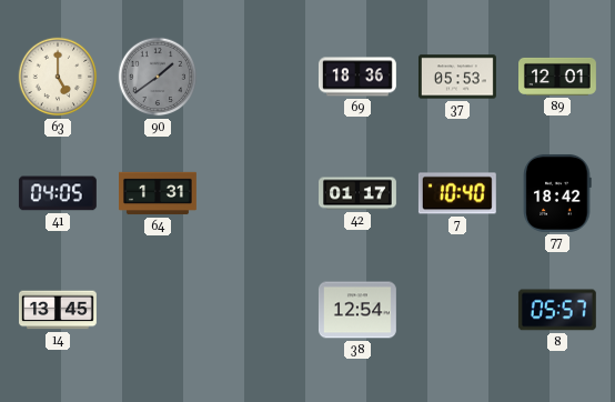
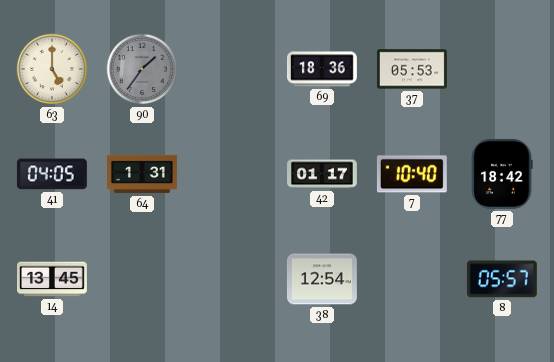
90: 1:39 -> 1:36 (142, 69)
89: 12:01 -> none (558, 77)
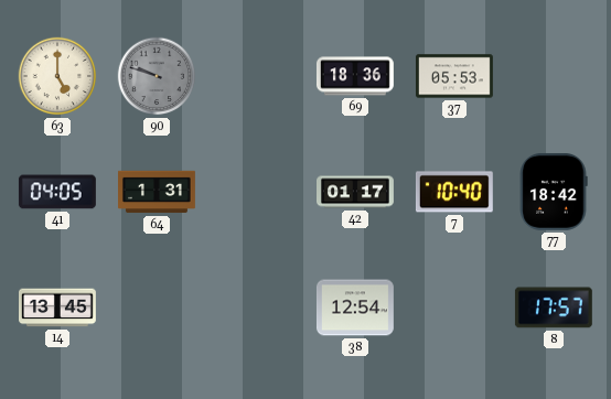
90: 1:36 -> 9:48 (157, 76)
8: 05:57 -> 17:57 (554, 308)
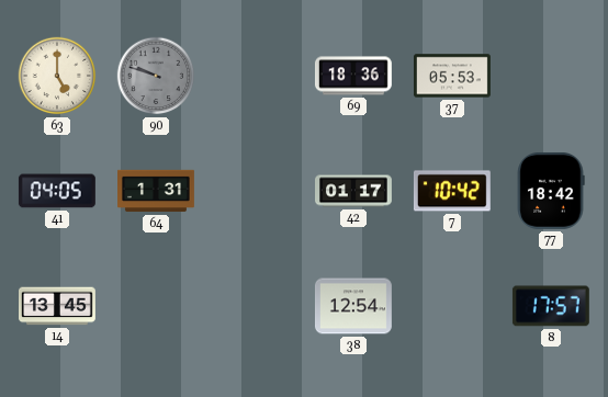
7: 10:40 -> 10:42 (452, 191)
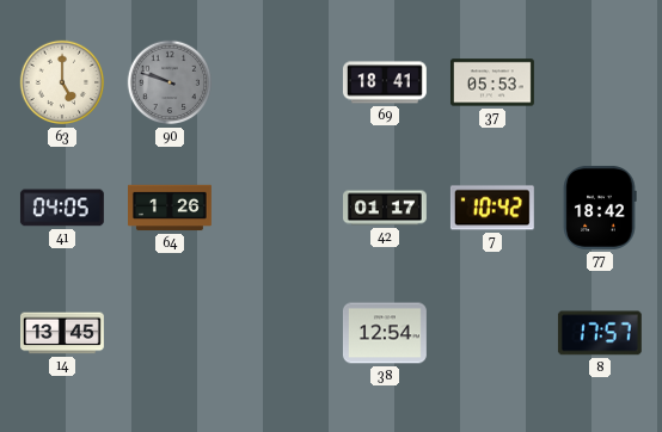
69: 18:36 -> 18:41 (385, 82)
64: 1:31 -> 1:26 (171, 208)
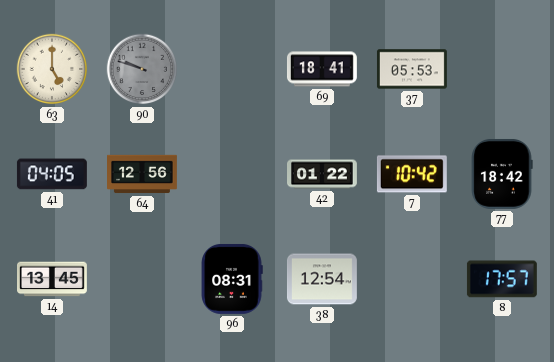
64: 1:26 -> 12:56 (143, 174)
42: 01:17 -> 01:22 (323, 174)
96: none -> 08:31 (232, 279)
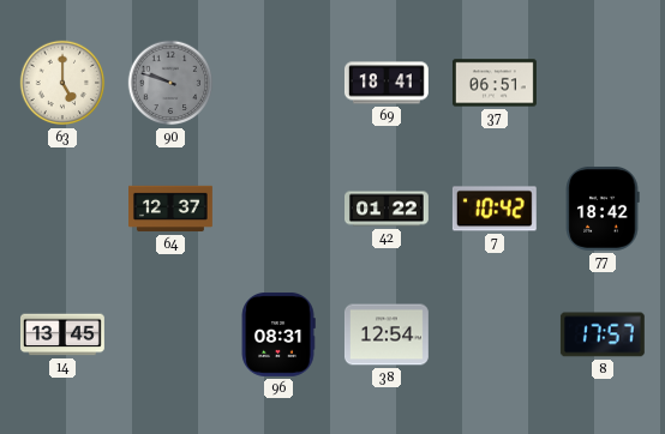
37: 05:53 -> 06:51 (495, 83)
41: 04:05 -> none (52, 174)
64: 12:56 -> 12:37 (172, 209)
